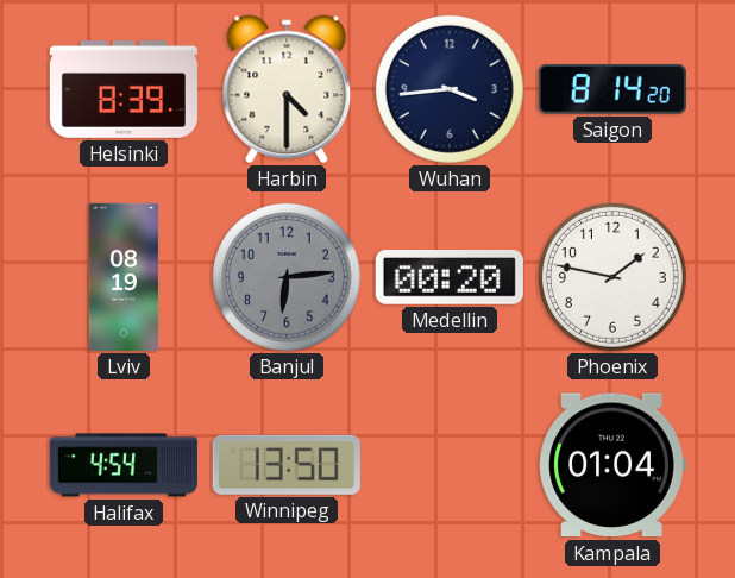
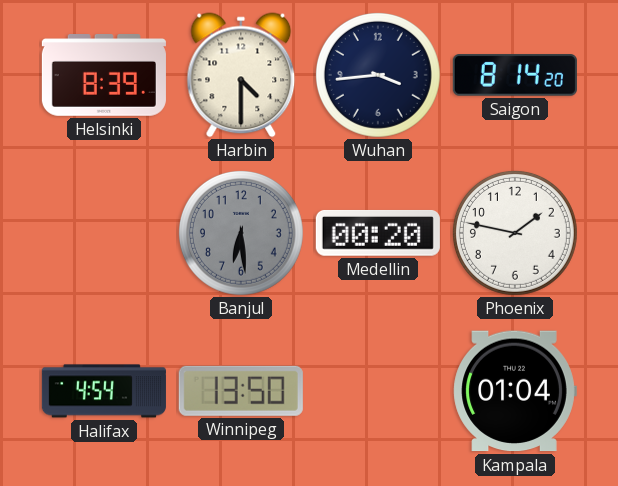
Lviv: 08:19 -> none (124, 277)
Banjul: 6:14 -> 6:29 (241, 233)
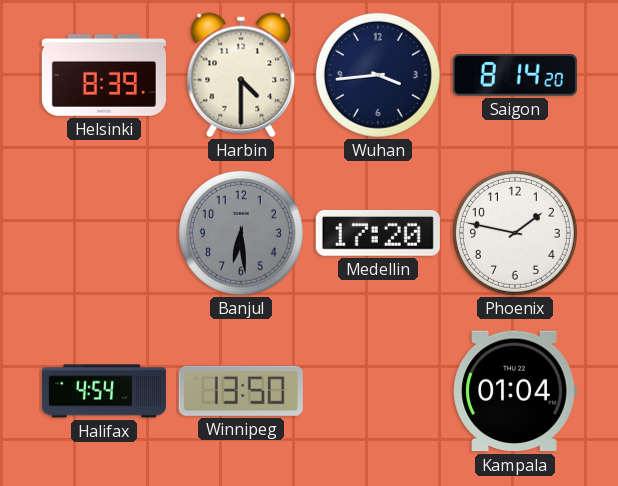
Medellin: 00:20 -> 17:20 (378, 233)
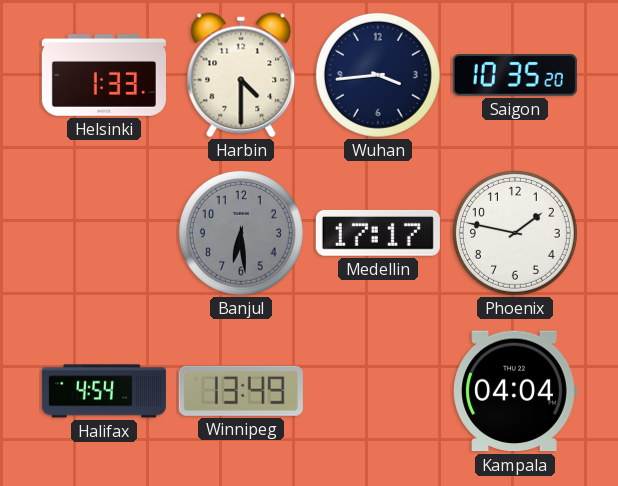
Helsinki: 8:39 -> 1:33 (104, 76)
Saigon: 8:14 -> 10:35 (515, 75)
Medellin: 17:20 -> 17:17 (378, 233)
Winnipeg: 13:50 -> 13:49 (241, 391)
Kampala: 01:04 -> 04:04 (515, 391)
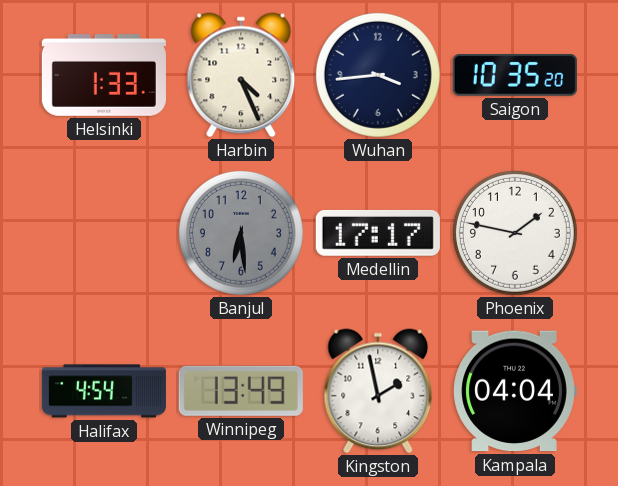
Harbin: 4:30 -> 4:26 (241, 75)
Kingston: none -> 1:58 (378, 391)
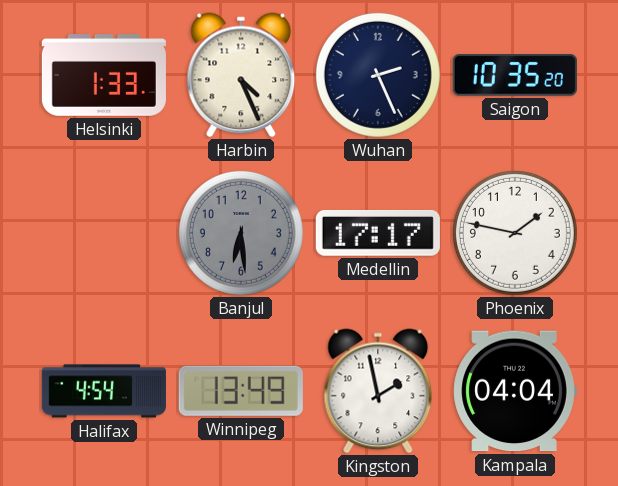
Wuhan: 3:44 -> 2:26 (378, 75)
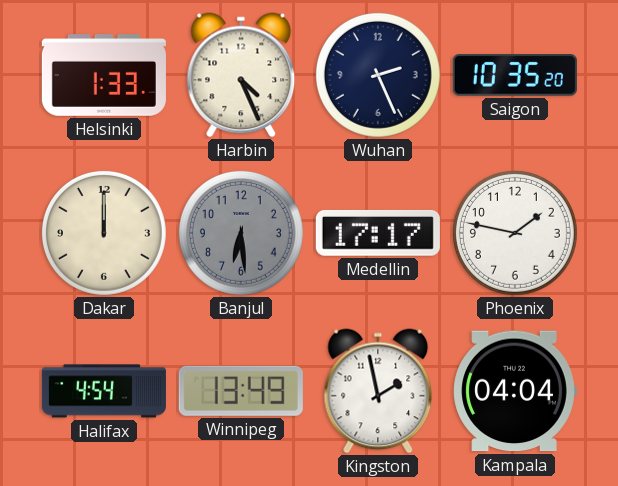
Dakar: none -> 12:00 (104, 233)
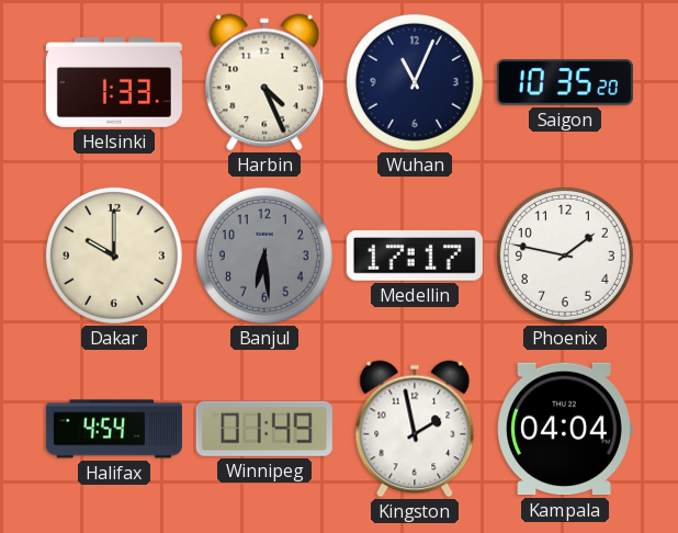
Wuhan: 2:26 -> 11:04 (415, 82)
Dakar: 12:00 -> 10:00 (114, 256)
Winnipeg: 13:49 -> 01:49 (264, 429)
